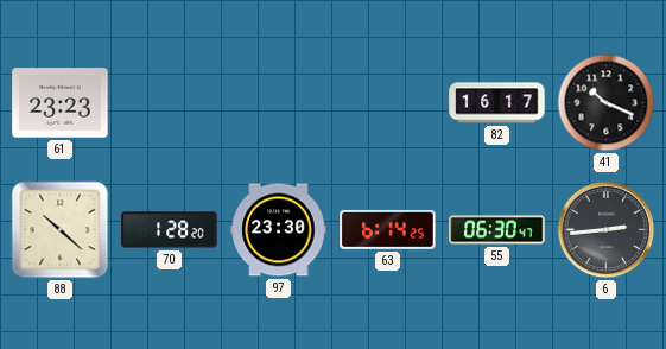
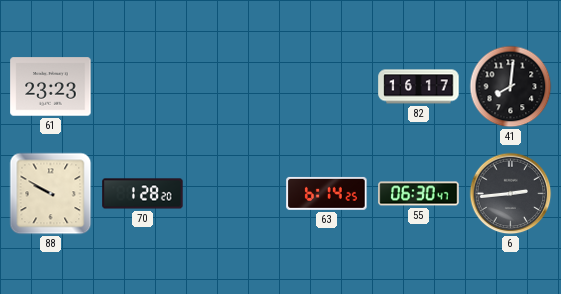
41: 10:19 -> 8:01 (511, 87)
88: 10:22 -> 9:50 (51, 194)
97: 23:30 -> none (279, 230)
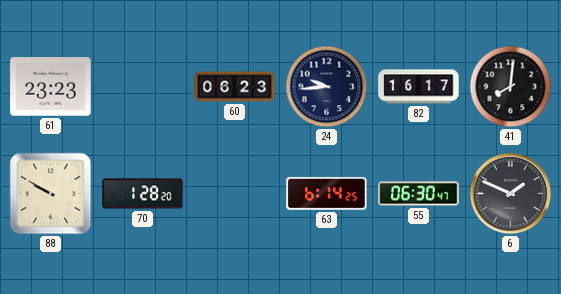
60: none -> 06:23 (235, 87)
24: none -> 9:44 (327, 87)
6: 2:44 -> 1:49 (511, 194)
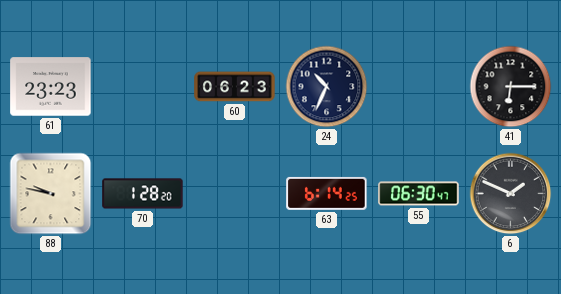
24: 9:44 -> 10:34 (327, 87)
82: 16:17 -> none (419, 87)
41: 8:01 -> 6:15 (511, 87)
88: 9:50 -> 9:47 (51, 194)
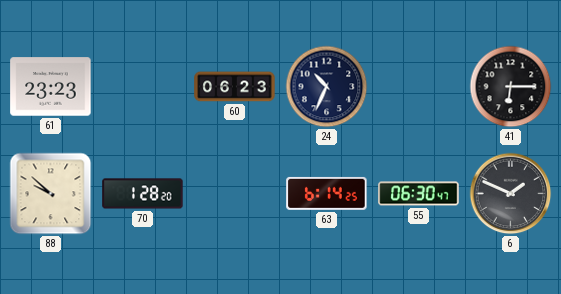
88: 9:47 -> 9:52 (51, 194)
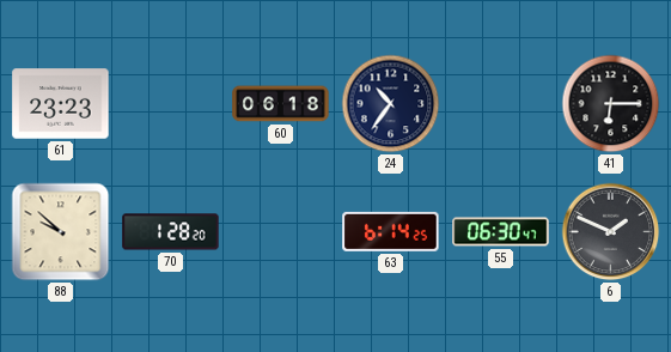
60: 06:23 -> 06:18 (281, 104)
24: 10:34 -> 10:36 (391, 104)
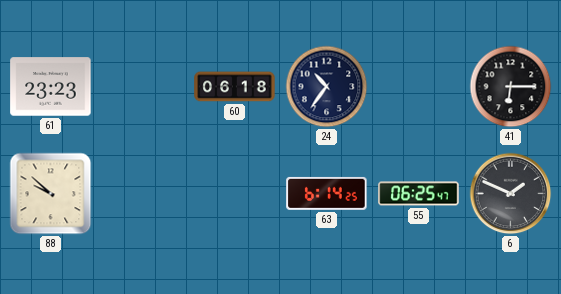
70: 1:28 -> none (171, 232)
55: 06:30 -> 06:25 (419, 194)
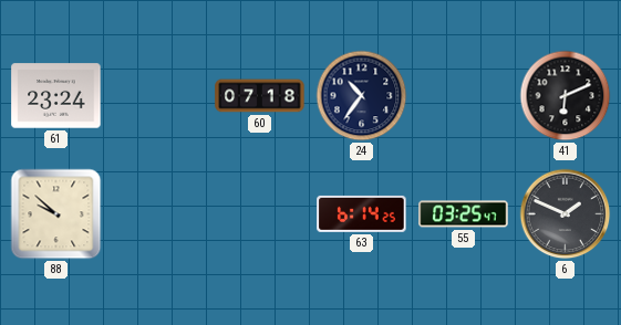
61: 23:23 -> 23:24 (56, 96)
60: 06:18 -> 07:18 (260, 96)
41: 6:15 -> 6:11 (566, 96)
55: 06:25 -> 03:25 (464, 214)
